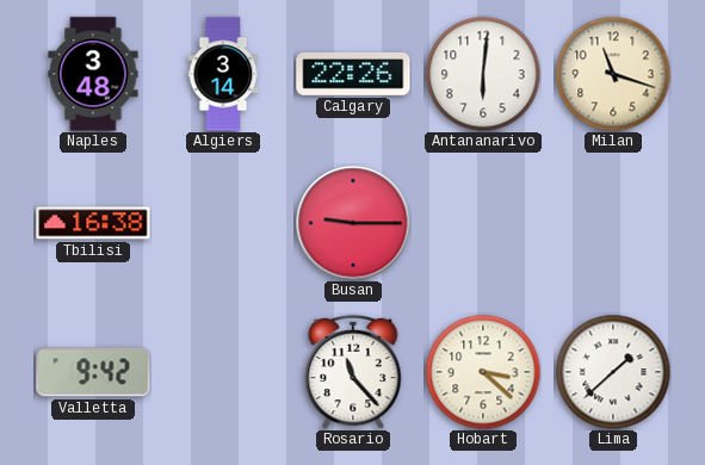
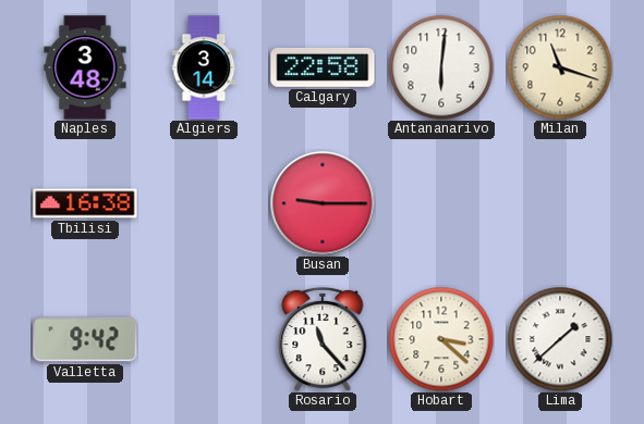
Calgary: 22:26 -> 22:58 (323, 67)
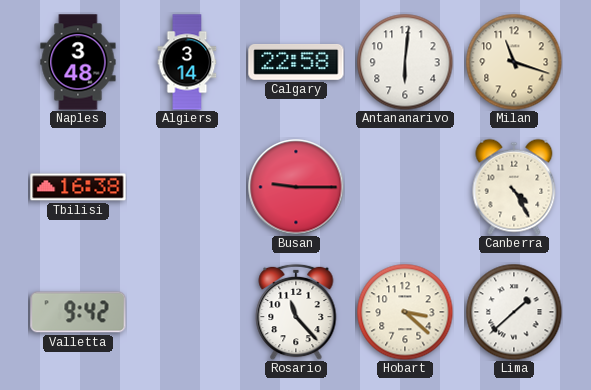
Canberra: none -> 4:25 (514, 187)
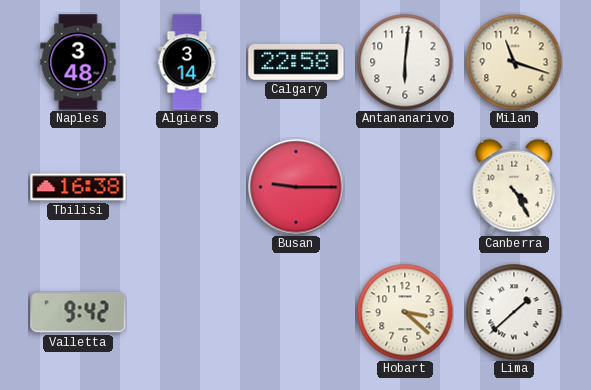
Rosario: 11:23 -> none (296, 312)
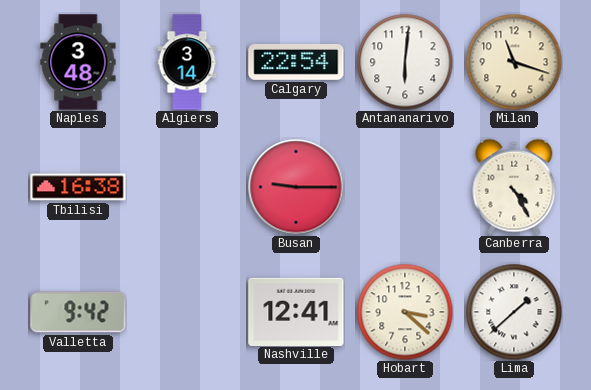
Calgary: 22:58 -> 22:54 (296, 62)
Nashville: none -> 12:41 (296, 311)
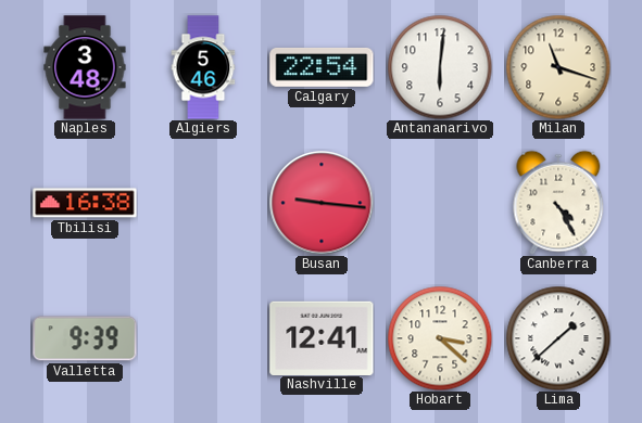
Algiers: 3:14 -> 5:46 (203, 67)
Busan: 9:15 -> 9:16 (322, 203)
Valletta: 9:42 -> 9:39 (85, 338)
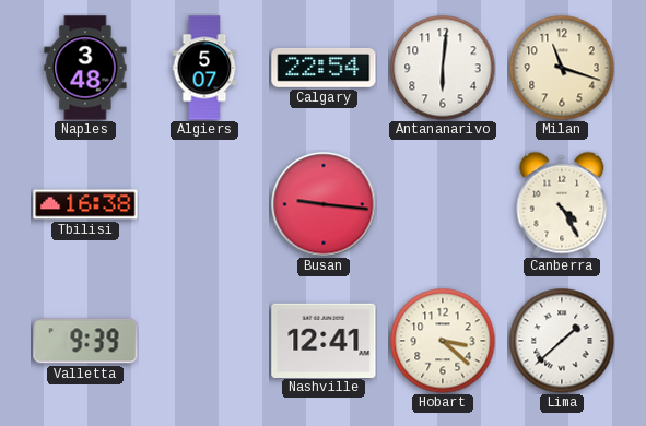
Algiers: 5:46 -> 5:07 (204, 68)
